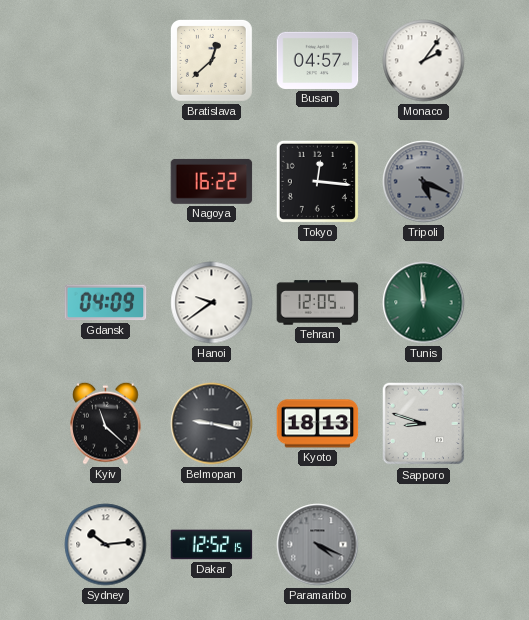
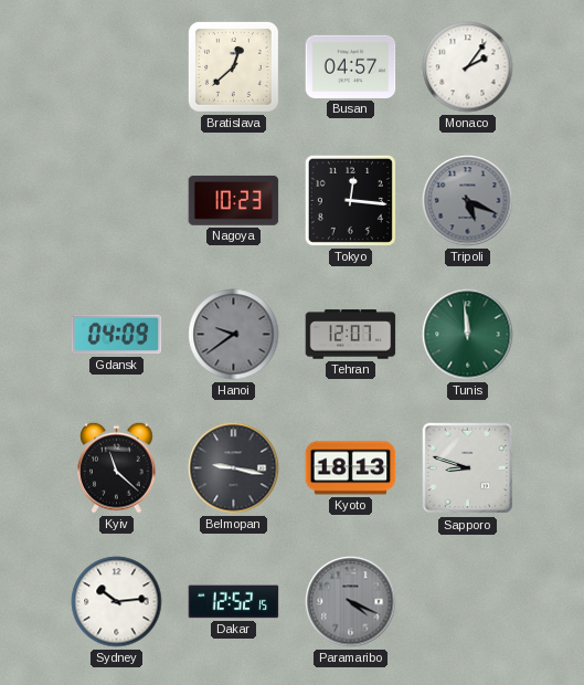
Nagoya: 16:22 -> 10:23 (234, 200)
Hanoi dial: white -> grey (234, 335)
Tehran: 12:05 -> 12:07 (351, 335)
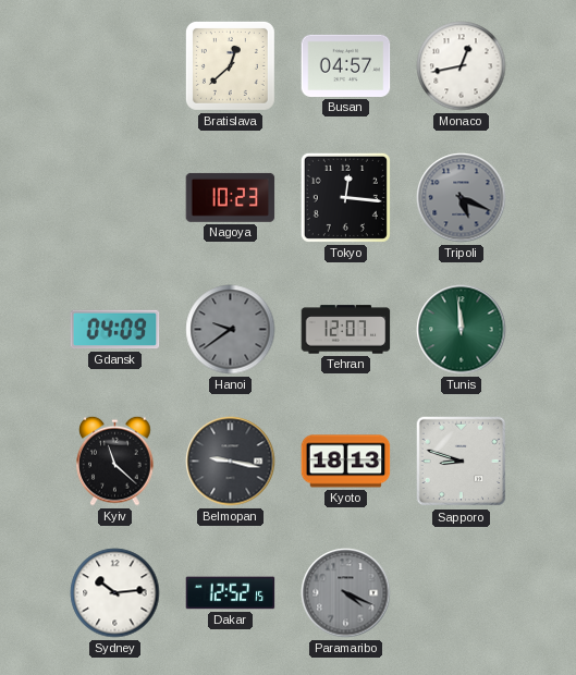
Monaco: 2:06 -> 12:43 (462, 66)
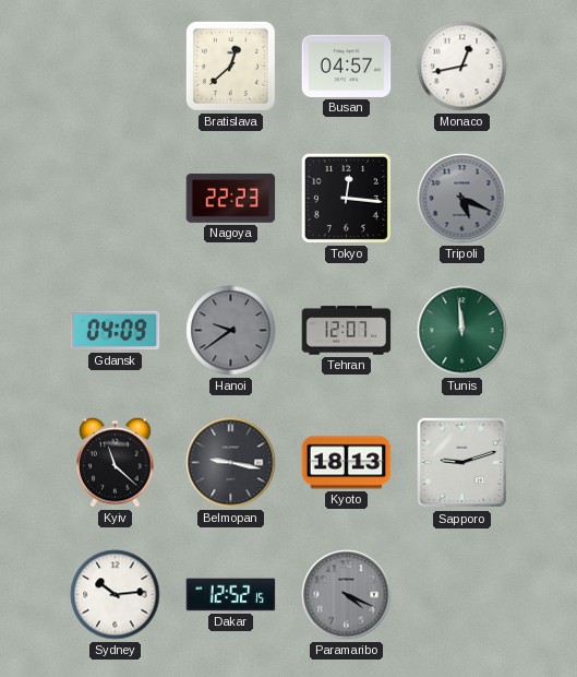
Nagoya: 10:23 -> 22:23 (231, 198)
Sapporo: 8:48 -> 9:12 (462, 463)
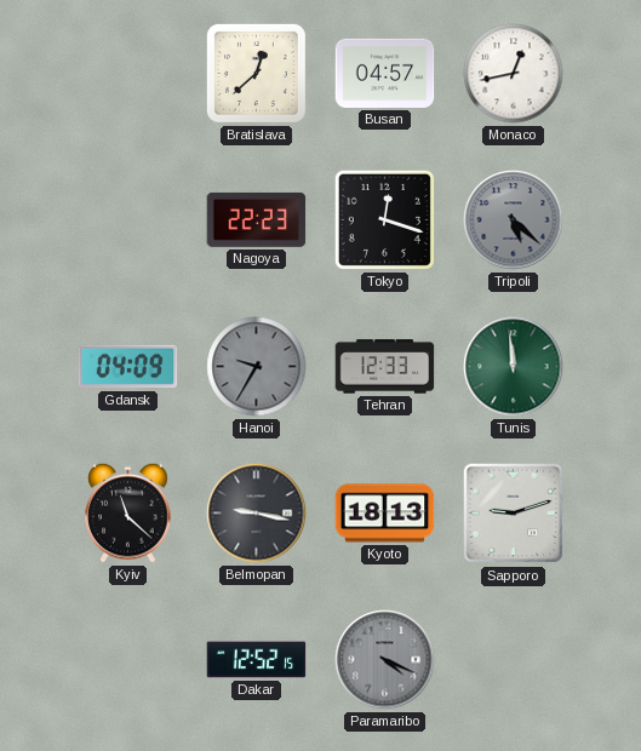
Tokyo: 12:16 -> 12:18 (384, 219)
Tripoli: 5:19 -> 5:22 (514, 220)
Hanoi: 9:39 -> 9:35 (257, 367)
Tehran: 12:07 -> 12:33 (385, 367)
Sydney: 10:14 -> none (116, 595)
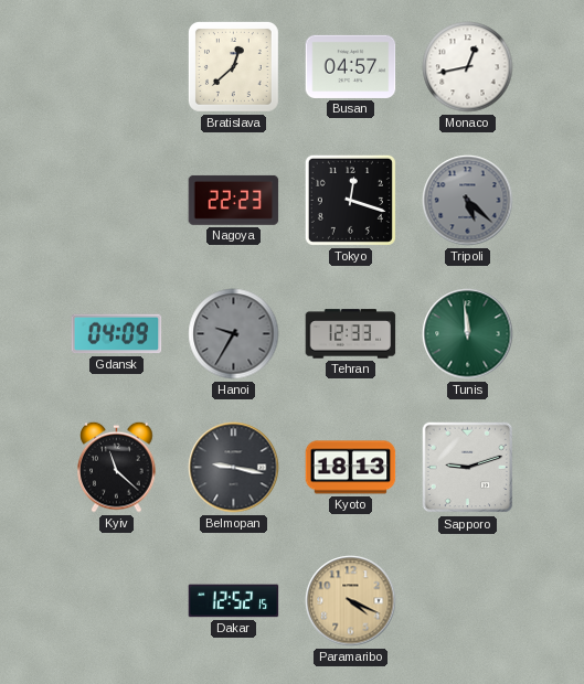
Paramaribo dial: grey -> champagne (351, 601)
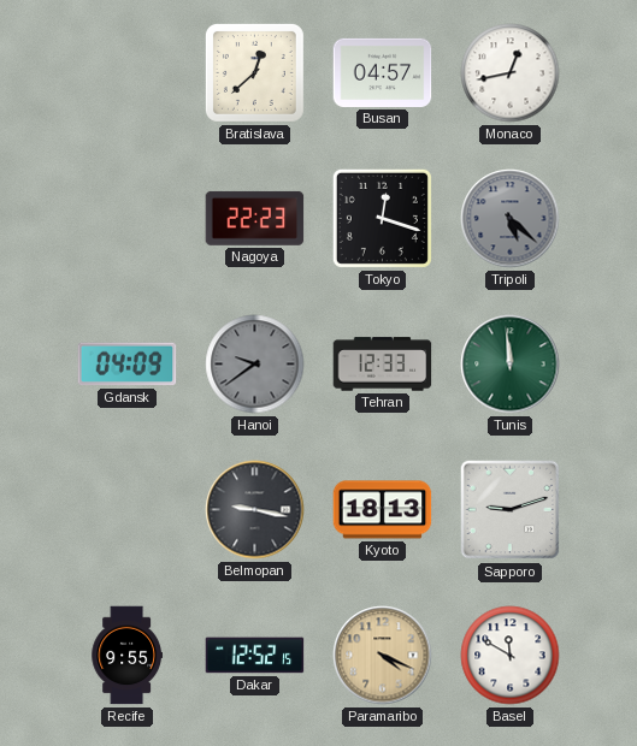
Hanoi: 9:35 -> 9:39 (255, 365)
Kyiv: 11:22 -> none (117, 467)
Recife: none -> 9:55 (126, 656)
Basel: none -> 11:50 (511, 656)
